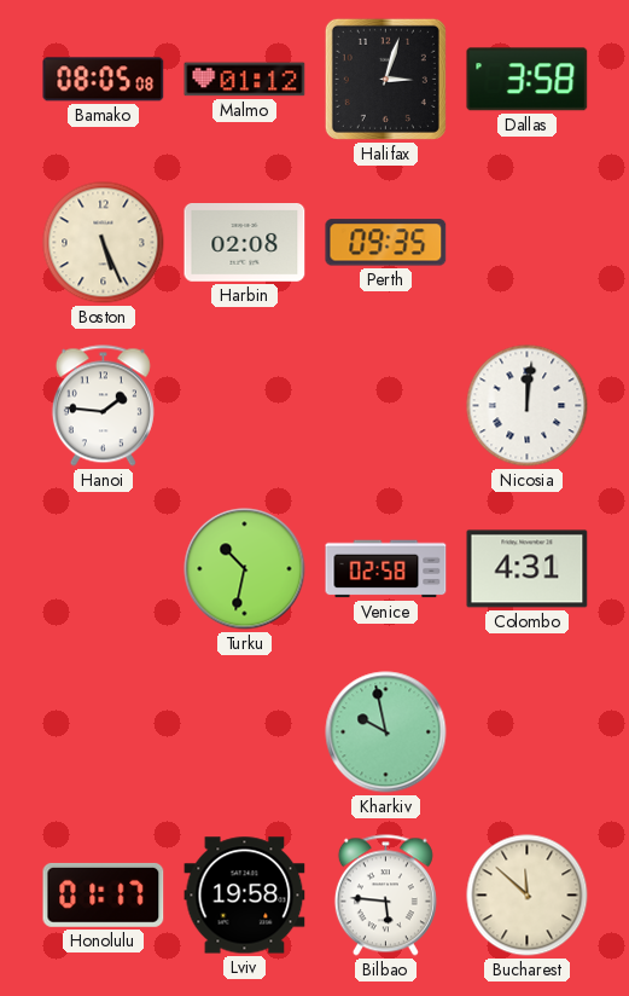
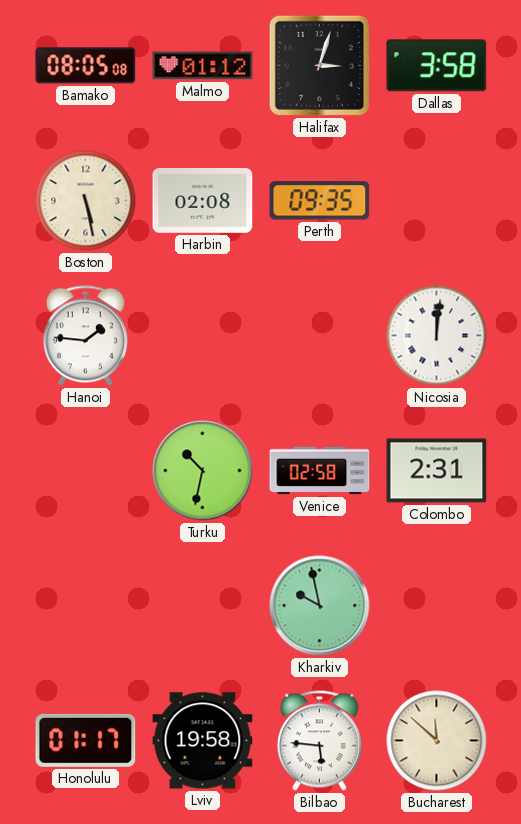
Boston: 5:26 -> 5:28 (86, 201)
Colombo: 4:31 -> 2:31 (437, 471)
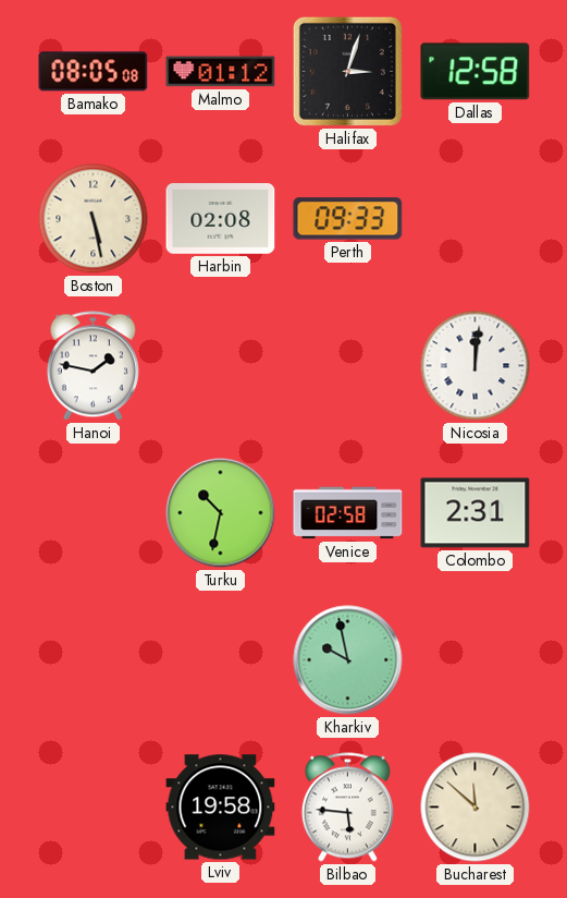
Dallas: 3:58 -> 12:58 (476, 72)
Perth: 09:35 -> 09:33 (348, 219)
Hanoi: 1:46 -> 1:47 (93, 366)
Honolulu: 01:17 -> none (86, 740)
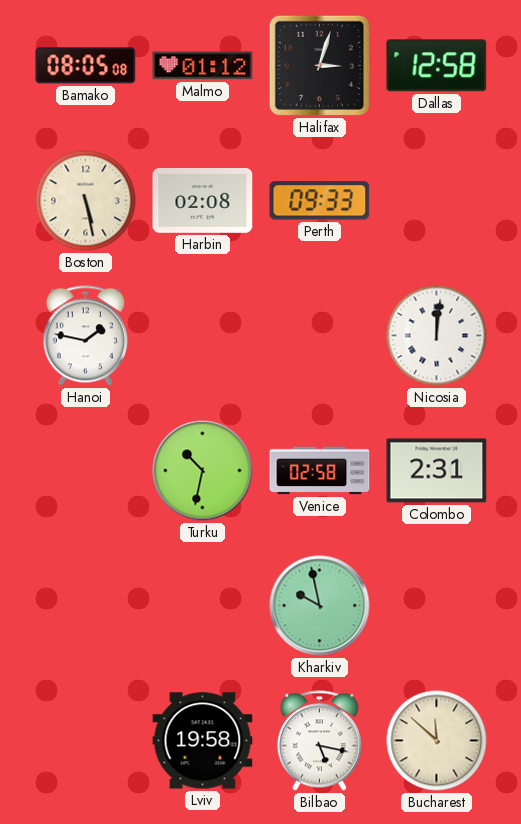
Bilbao: 5:46 -> 5:17 (319, 741)
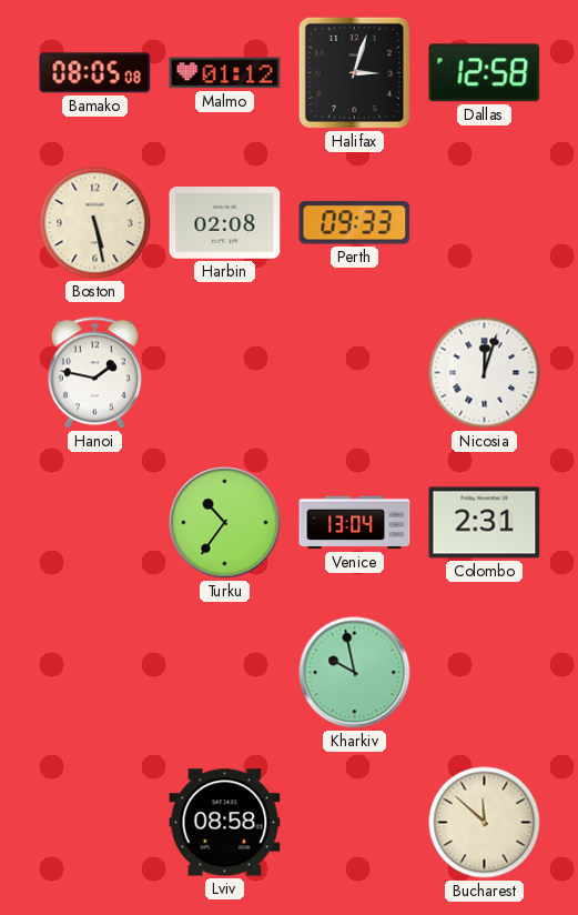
Nicosia: 12:01 -> 12:03 (485, 373)
Turku: 10:32 -> 10:36 (225, 523)
Venice: 02:58 -> 13:04 (355, 523)
Lviv: 19:58 -> 08:58 (225, 823)
Bilbao: 5:17 -> none (319, 741)
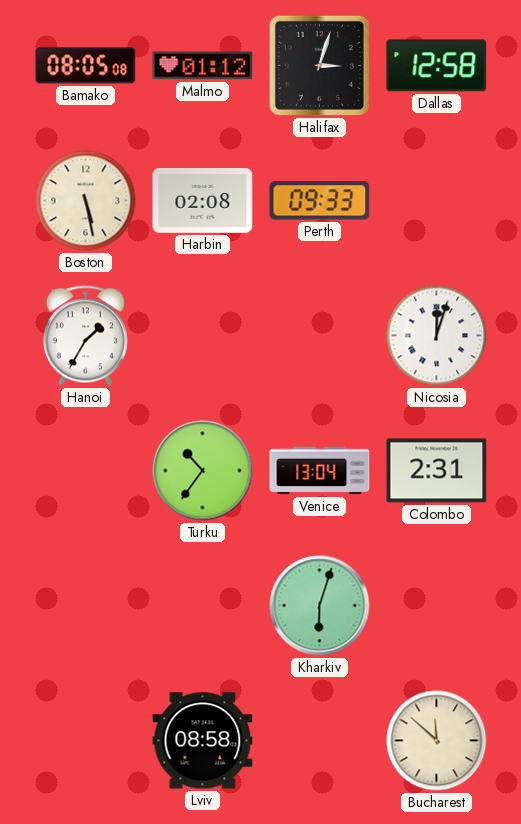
Hanoi: 1:47 -> 1:35 (85, 336)
Kharkiv: 9:58 -> 6:03 (320, 606)
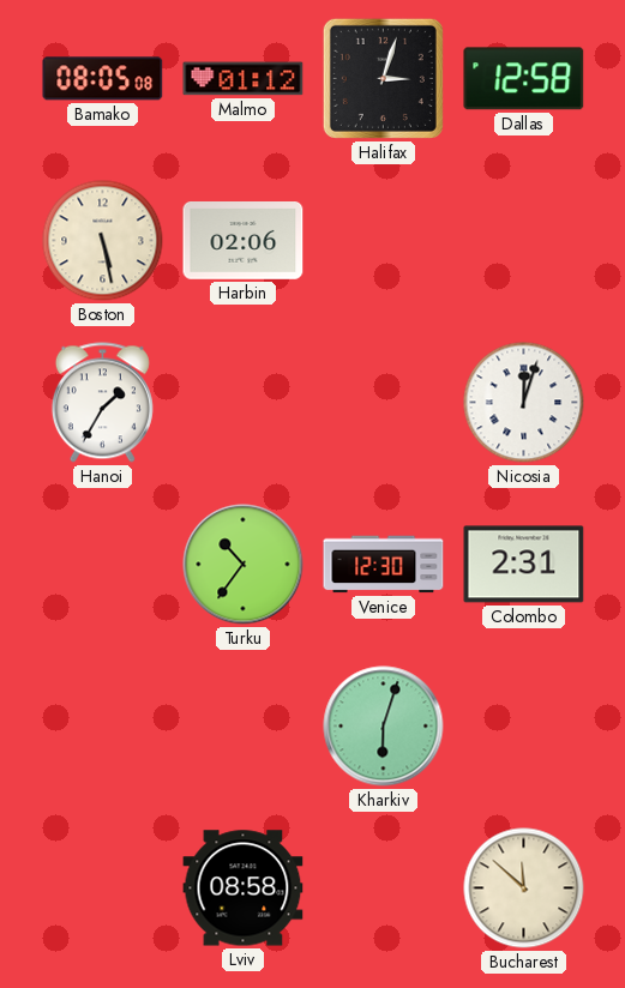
Harbin: 02:08 -> 02:06 (244, 241)
Perth: 09:33 -> none (320, 201)
Venice: 13:04 -> 12:30 (384, 565)
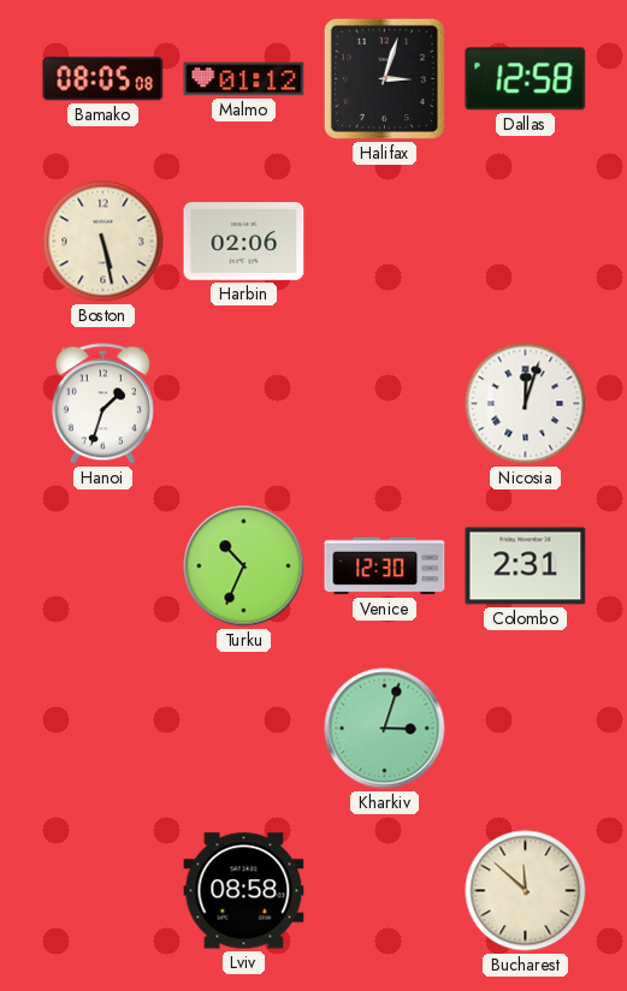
Hanoi: 1:35 -> 1:33 (102, 404)
Turku: 10:36 -> 10:34 (244, 566)
Kharkiv: 6:03 -> 3:03 (385, 729)
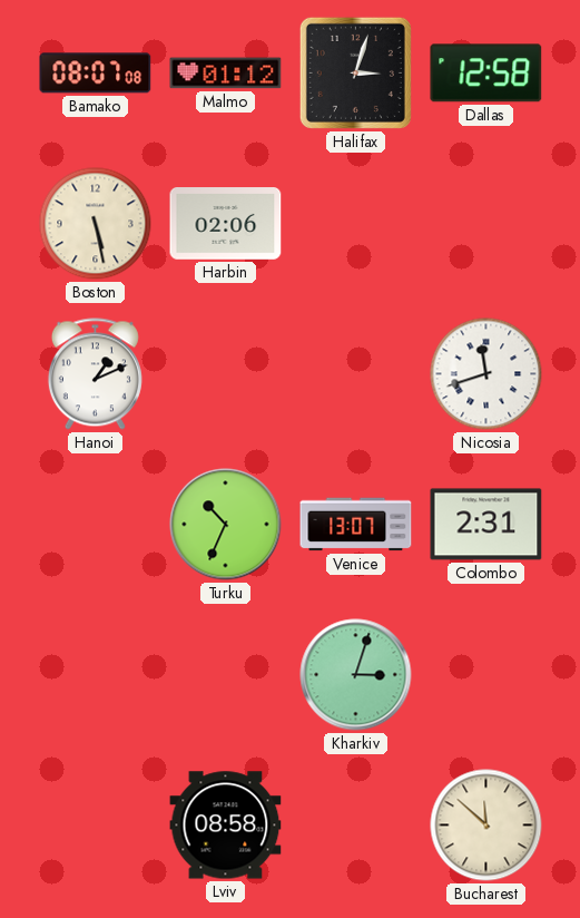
Bamako: 08:05 -> 08:07 (96, 74)
Hanoi: 1:33 -> 1:11 (95, 374)
Nicosia: 12:03 -> 11:42 (486, 374)
Venice: 12:30 -> 13:07 (356, 525)
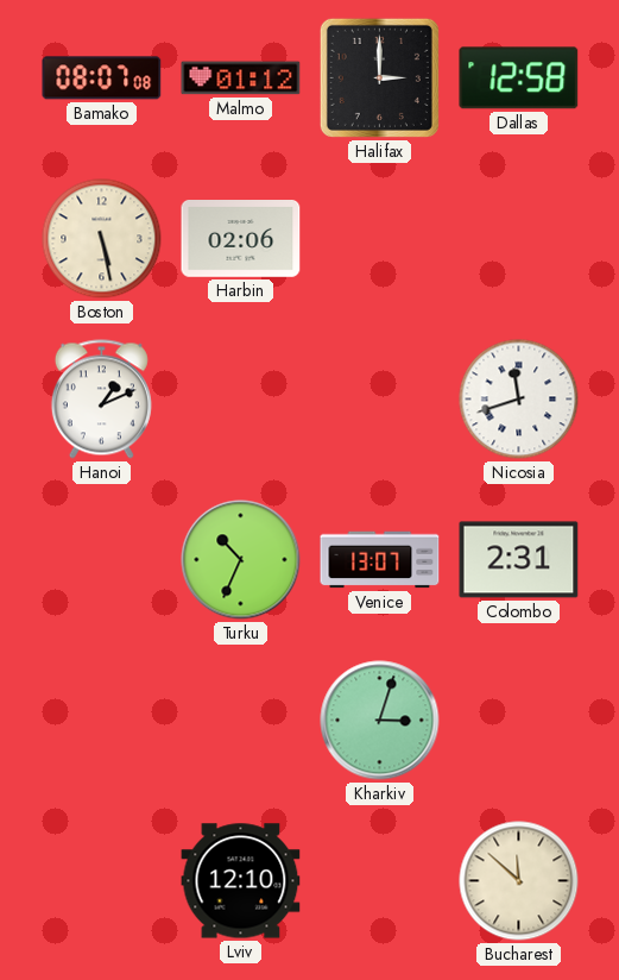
Halifax: 3:03 -> 3:00 (379, 77)
Lviv: 08:58 -> 12:10 (241, 881)
